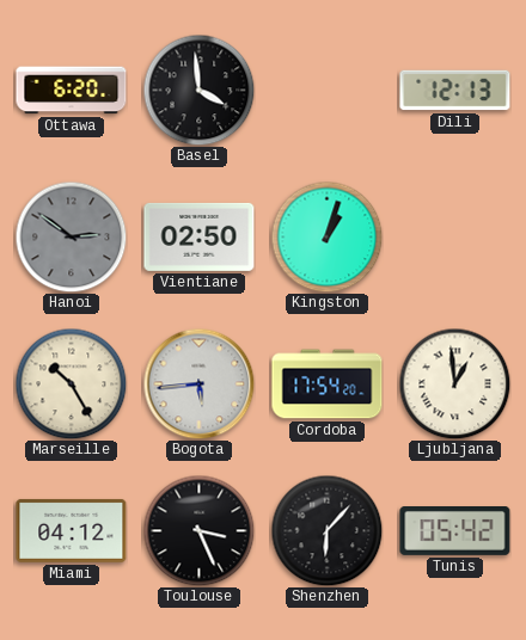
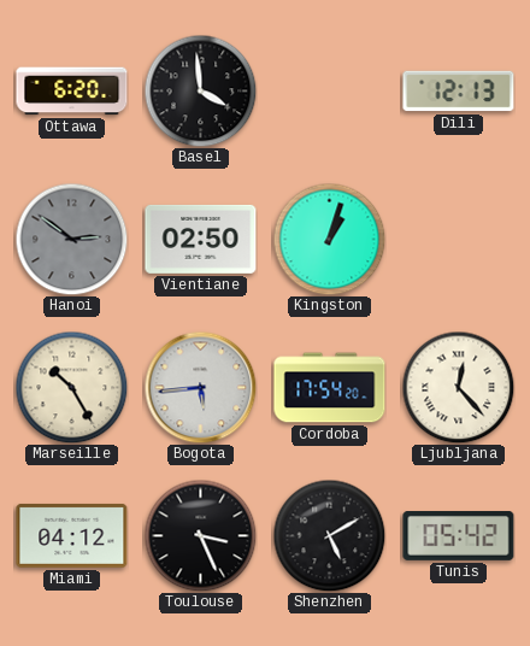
Ljubljana: 12:59 -> 12:23 (458, 387)
Shenzhen: 6:07 -> 5:10 (329, 535)
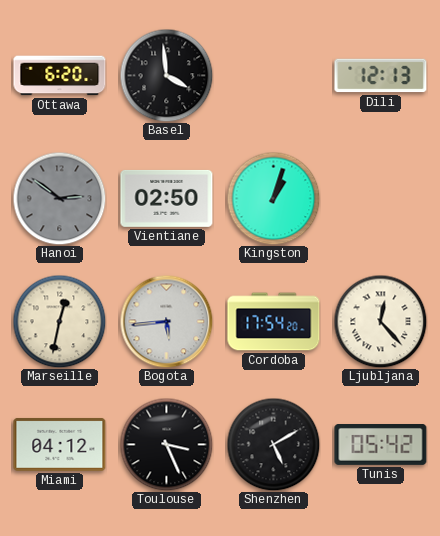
Marseille: 10:25 -> 12:32 (59, 321)
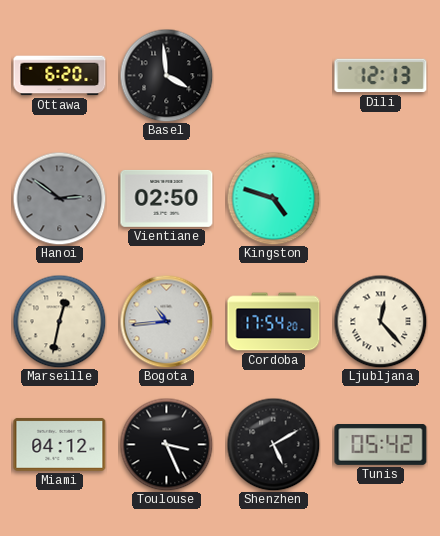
Kingston: 1:03 -> 4:48 (273, 198)
Bogota: 5:44 -> 10:44 (166, 321)
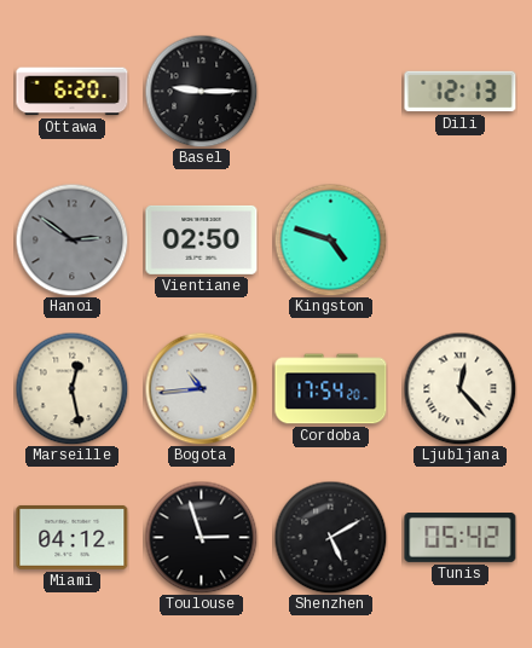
Basel: 3:59 -> 9:15 (201, 91)
Marseille: 12:32 -> 12:28 (71, 388)
Toulouse: 3:26 -> 2:57 (201, 537)
